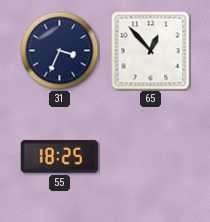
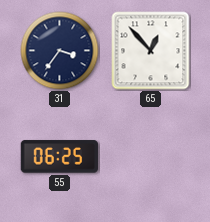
31: 3:34 -> 3:36 (60, 51)
55: 18:25 -> 06:25 (59, 157)
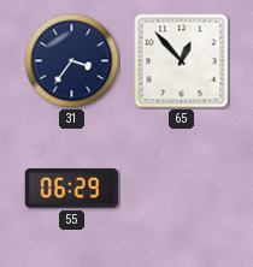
55: 06:25 -> 06:29 (71, 189)
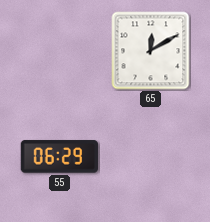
31: 3:36 -> none (72, 61)
65: 12:53 -> 12:10 (151, 51)
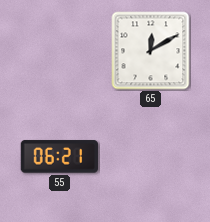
55: 06:29 -> 06:21 (59, 157)
